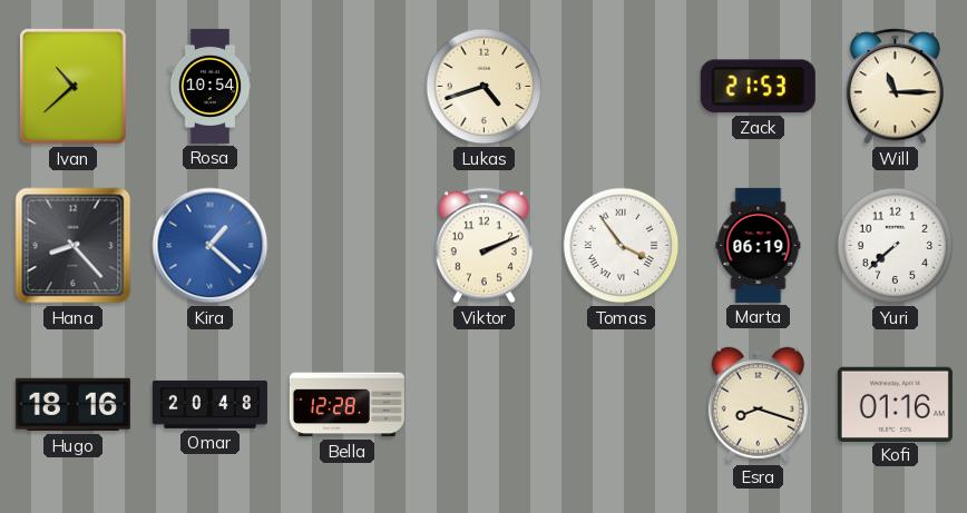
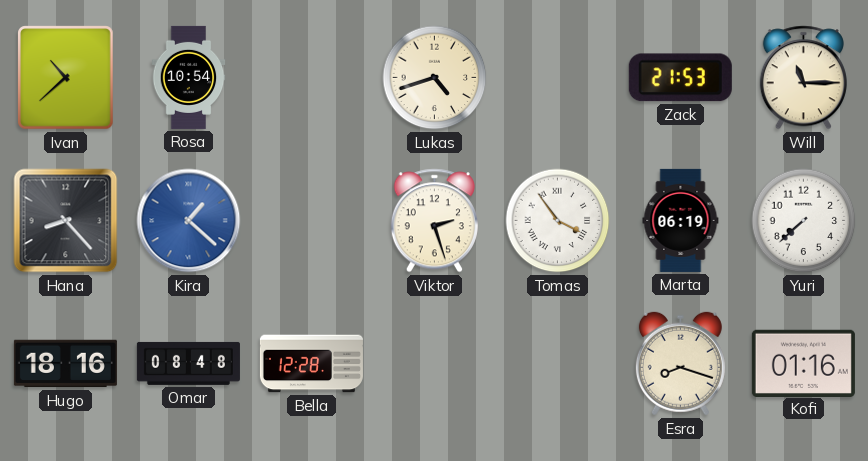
Viktor: 2:11 -> 2:27 (434, 221)
Omar: 20:48 -> 08:48 (188, 363)
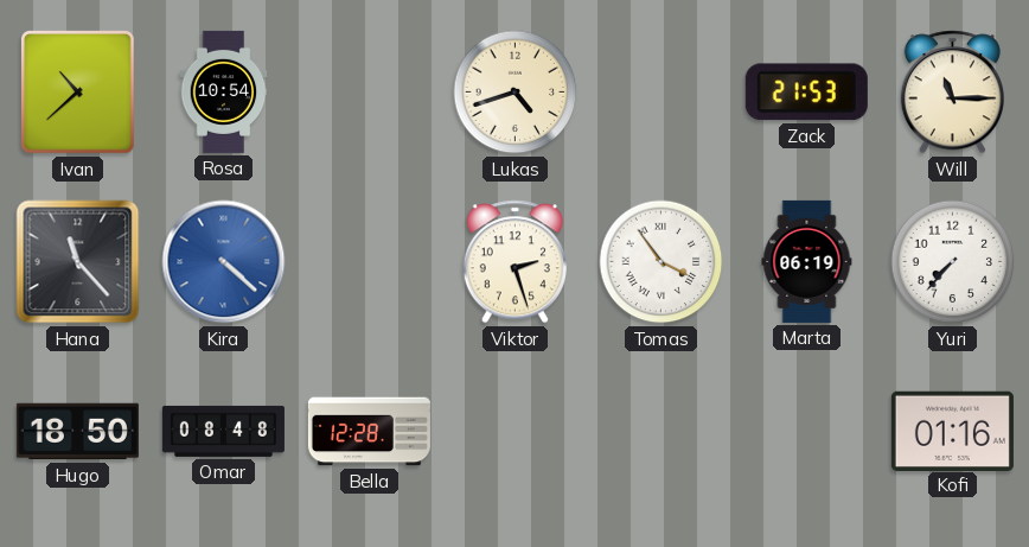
Hana: 8:23 -> 11:23 (78, 262)
Kira: 1:22 -> 4:22 (224, 262)
Yuri: 7:38 -> 7:37 (953, 262)
Hugo: 18:16 -> 18:50 (77, 432)
Esra: 8:18 -> none (680, 364)
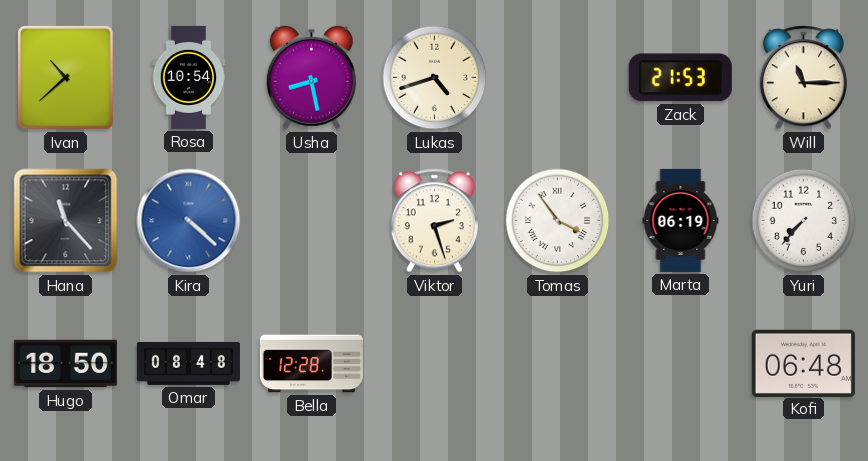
Usha: none -> 8:28 (311, 78)
Kofi: 01:16 -> 06:48 (803, 363)
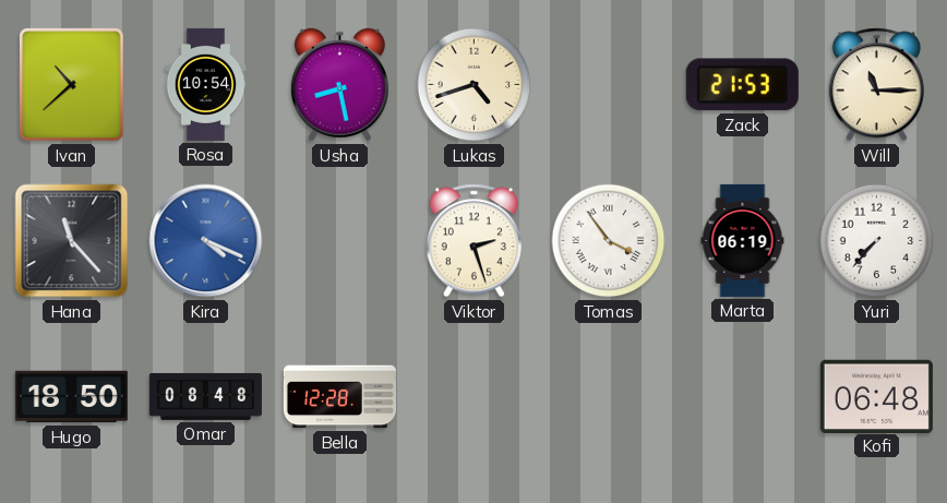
Kira: 4:22 -> 4:19 (206, 241)
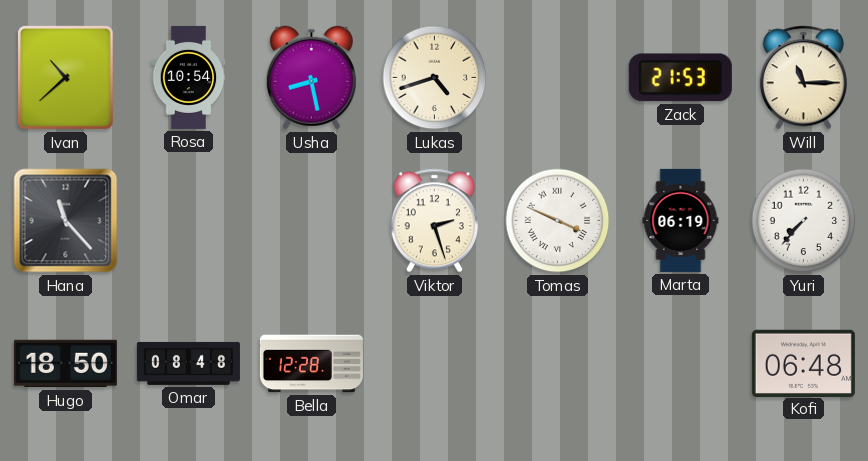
Kira: 4:19 -> none (206, 241)
Tomas: 3:54 -> 3:49 (558, 221)
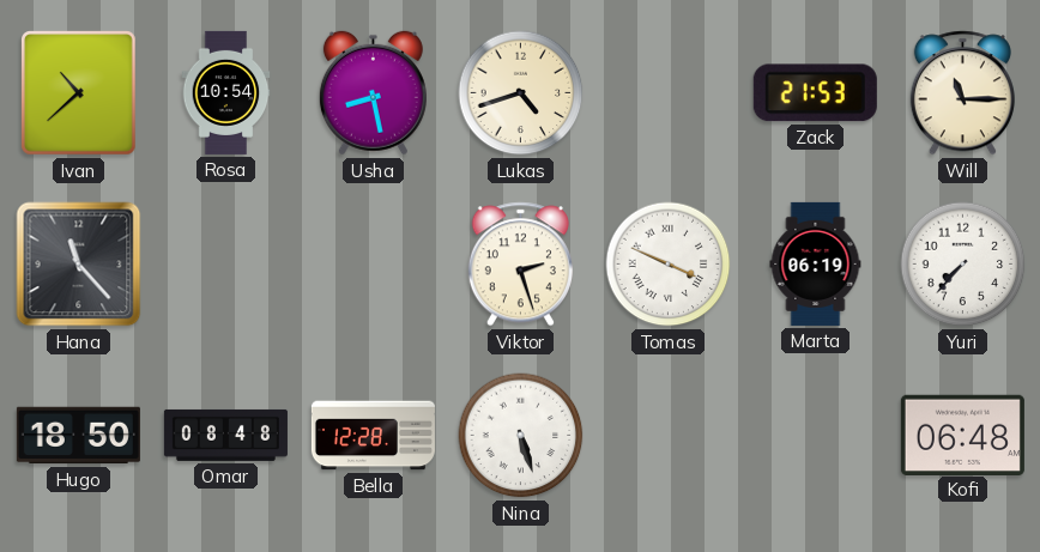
Nina: none -> 5:27 (521, 436)
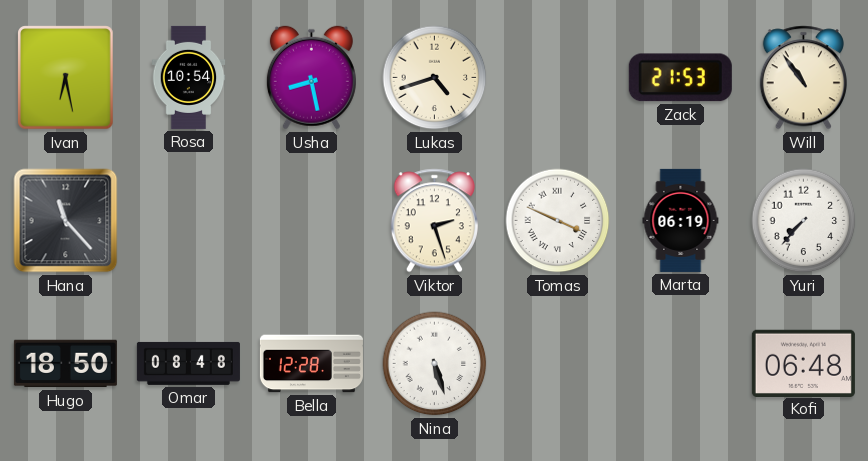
Ivan: 10:38 -> 6:28 (66, 78)
Will: 11:15 -> 10:54 (803, 78)
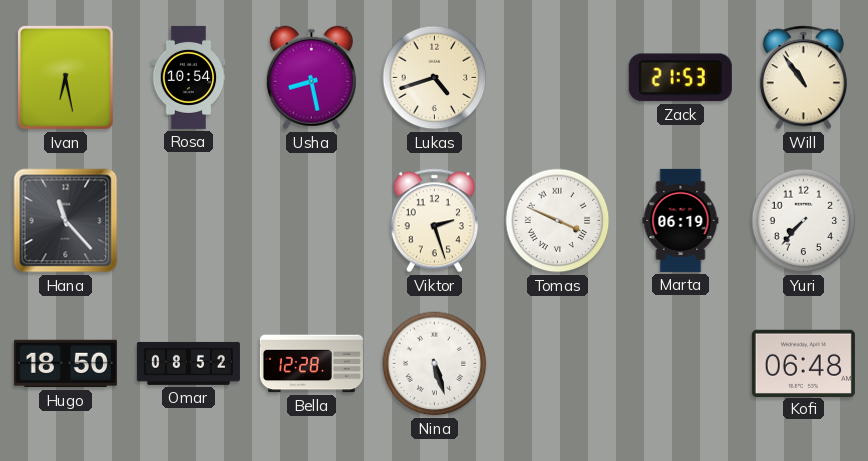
Omar: 08:48 -> 08:52 (188, 363)
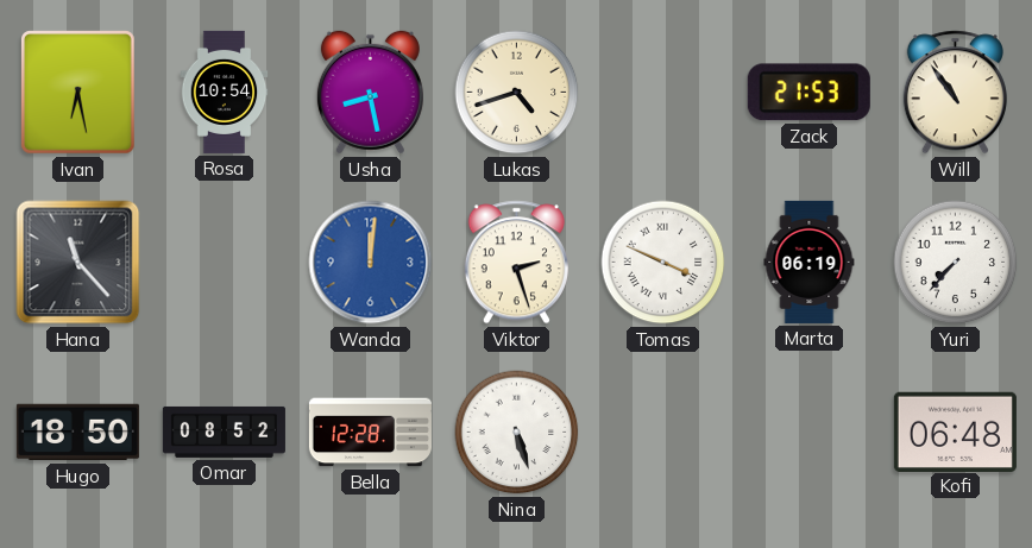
Wanda: none -> 12:01 (371, 263)
